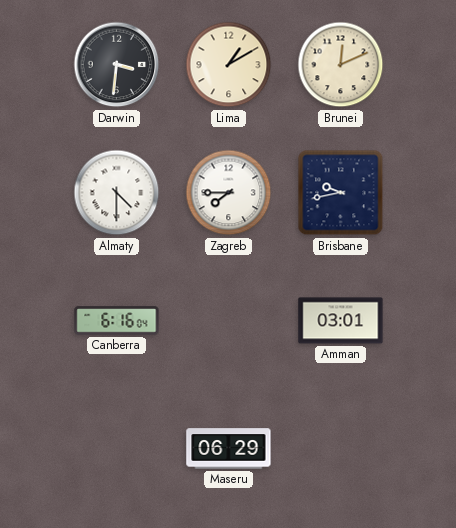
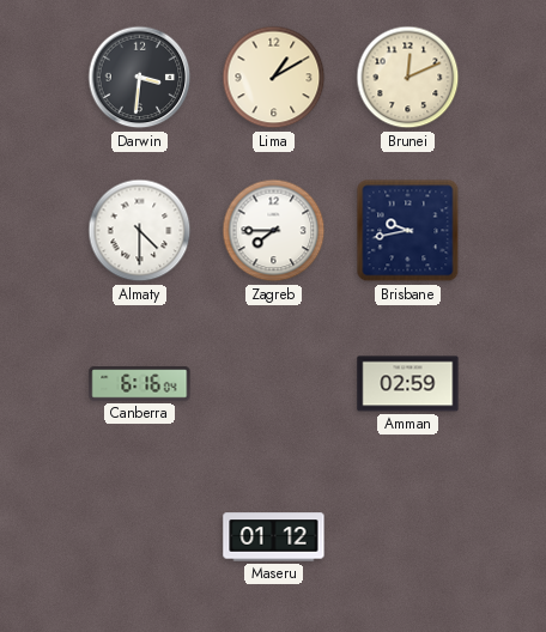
Amman: 03:01 -> 02:59 (408, 384)
Maseru: 06:29 -> 01:12 (274, 537)
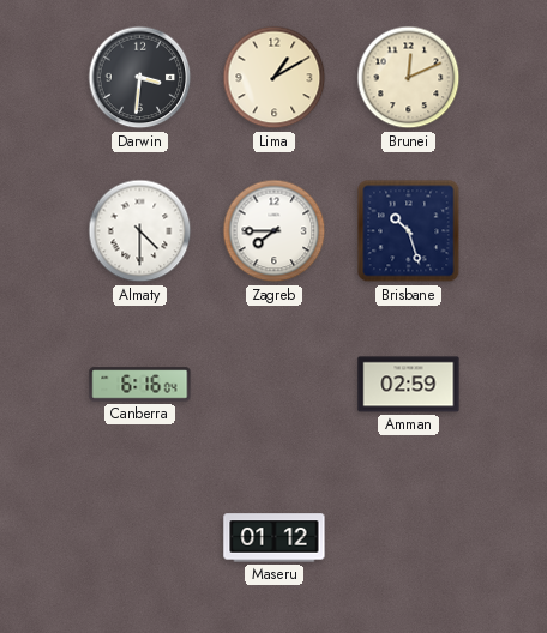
Brisbane: 9:43 -> 10:27 (409, 231)
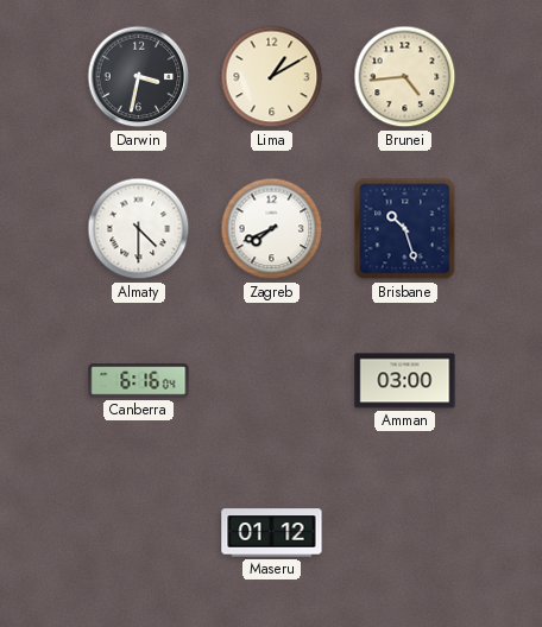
Darwin: 3:31 -> 3:32 (139, 77)
Brunei: 12:11 -> 4:44 (405, 77)
Zagreb: 7:45 -> 7:41 (272, 229)
Amman: 02:59 -> 03:00 (405, 381)
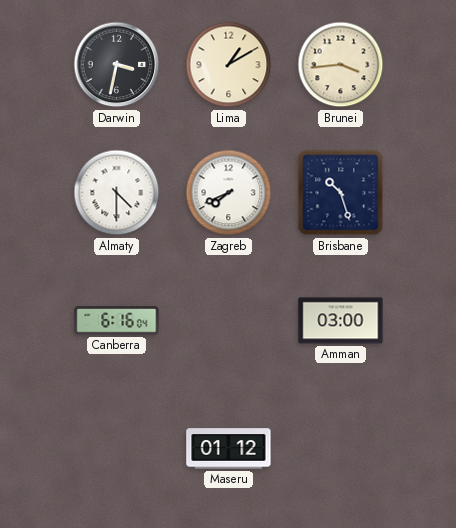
Brunei: 4:44 -> 3:44 (341, 65)
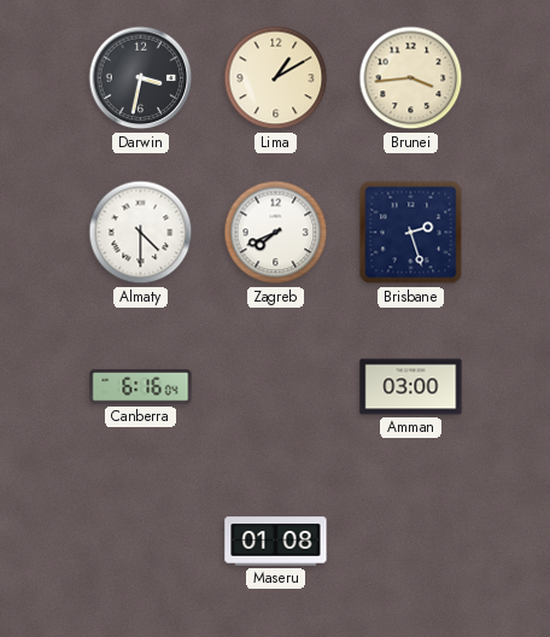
Brisbane: 10:27 -> 2:27 (411, 233)
Maseru: 01:12 -> 01:08 (276, 542)
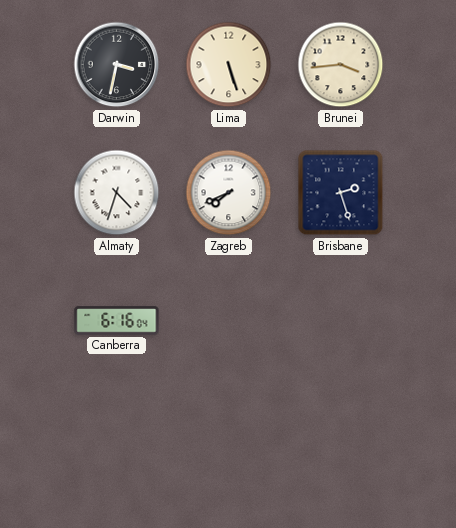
Lima: 1:10 -> 5:27 (229, 65)
Almaty: 4:30 -> 4:33 (117, 193)
Amman: 03:00 -> none (411, 387)
Maseru: 01:08 -> none (276, 542)
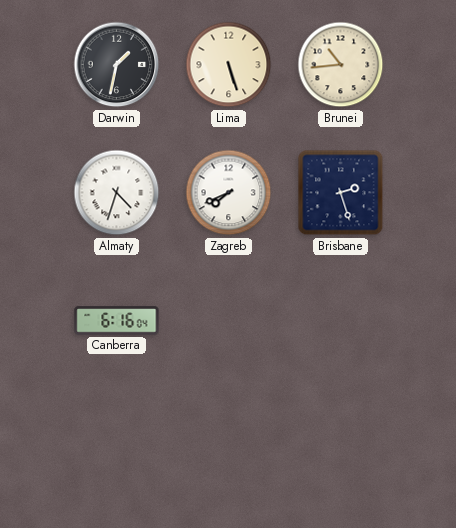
Darwin: 3:32 -> 1:32 (117, 65)
Brunei: 3:44 -> 10:44 (341, 65)
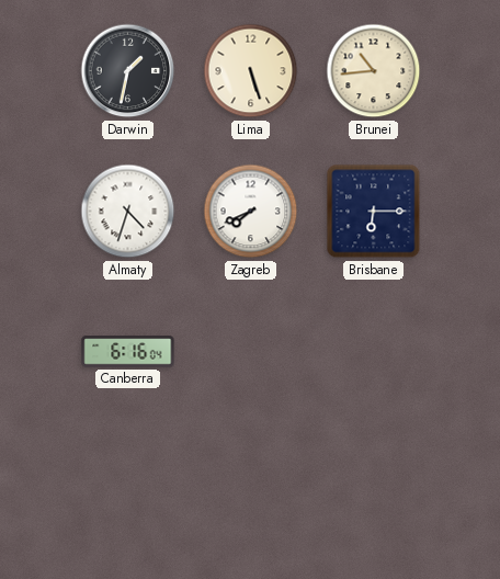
Brisbane: 2:27 -> 6:15 (374, 212)
